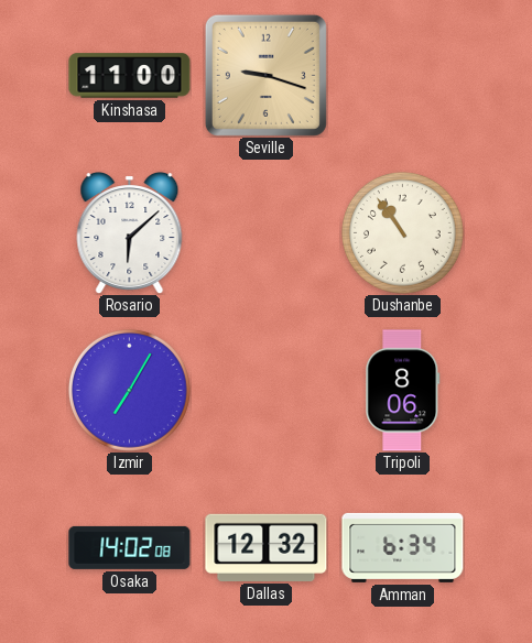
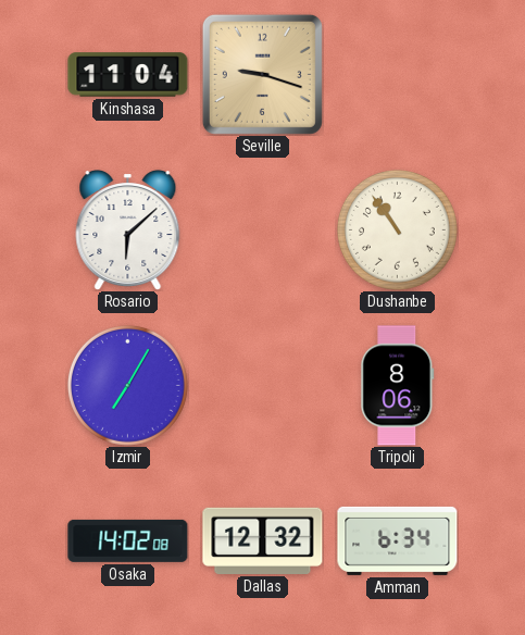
Kinshasa: 11:00 -> 11:04 (128, 75)
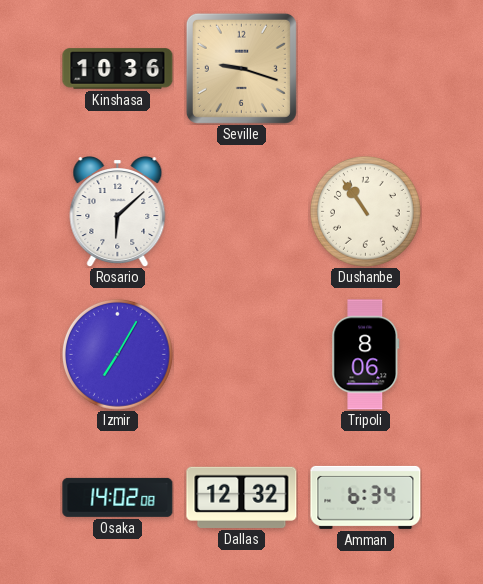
Kinshasa: 11:04 -> 10:36 (118, 69)
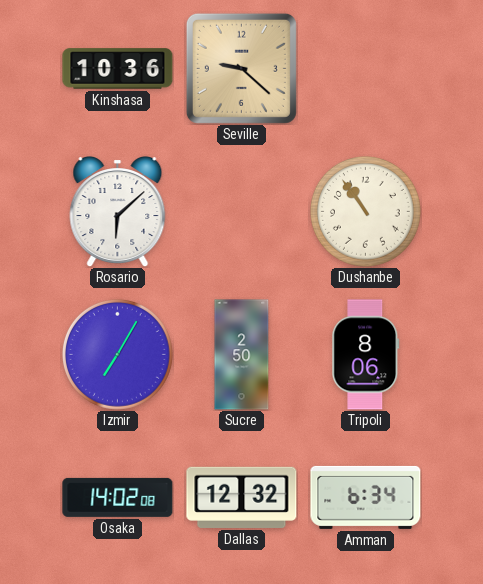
Seville: 9:18 -> 9:22 (241, 68)
Sucre: none -> 2:50 (242, 355)
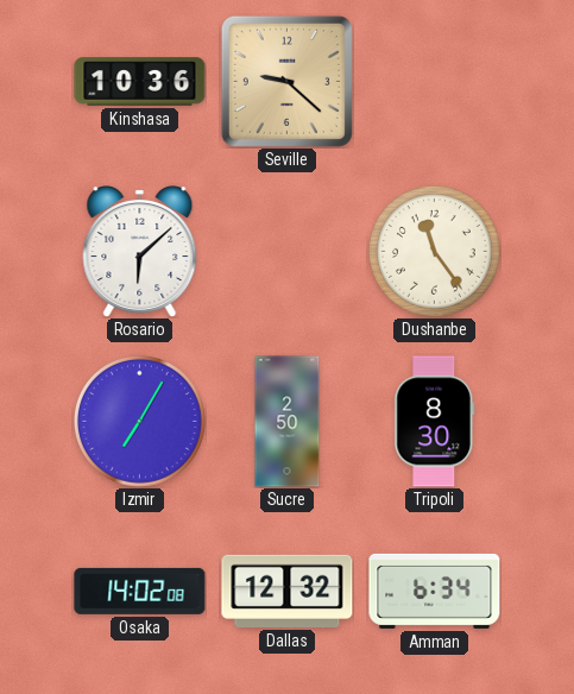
Dushanbe: 10:54 -> 11:24 (434, 251)
Tripoli: 8:06 -> 8:30 (435, 422)
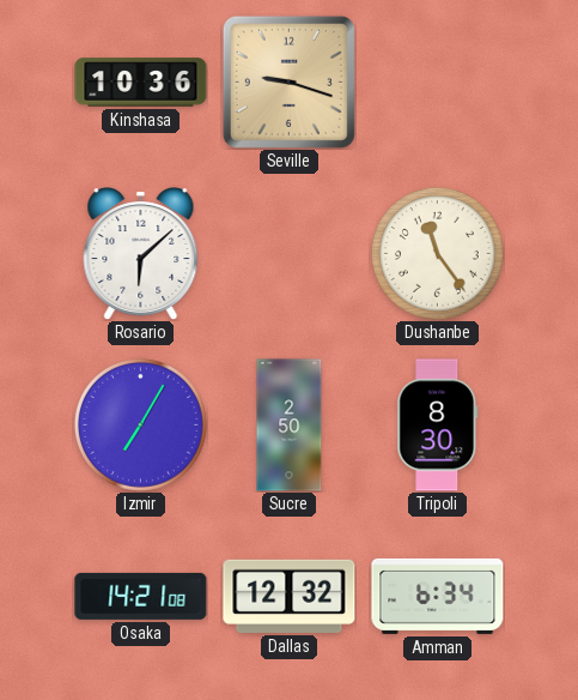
Seville: 9:22 -> 9:18 (288, 82)
Osaka: 14:02 -> 14:21 (141, 596)
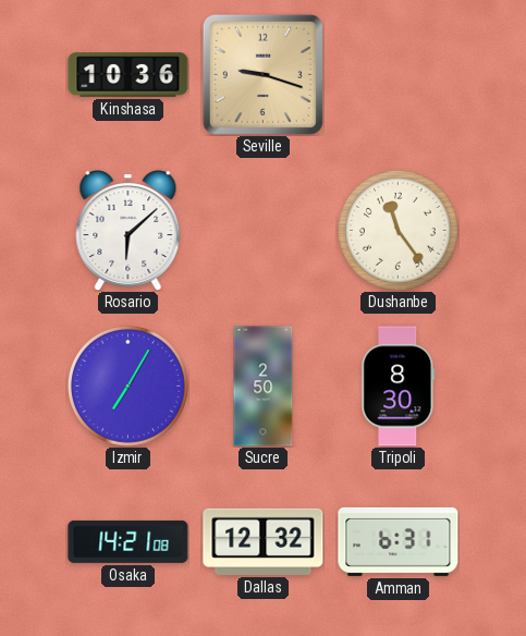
Amman: 6:34 -> 6:31 (399, 541)
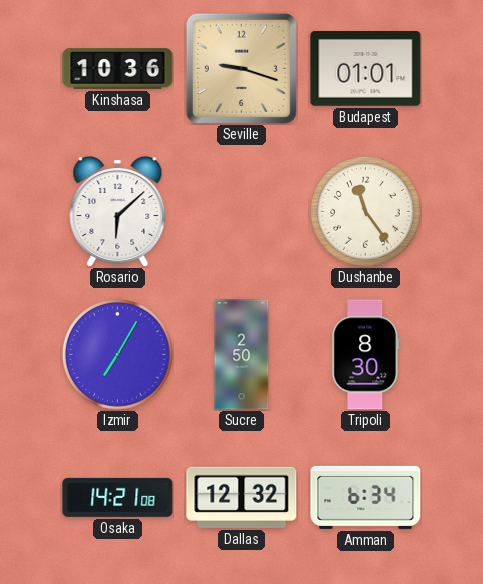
Budapest: none -> 01:01 (366, 68)
Amman: 6:31 -> 6:34 (366, 497)
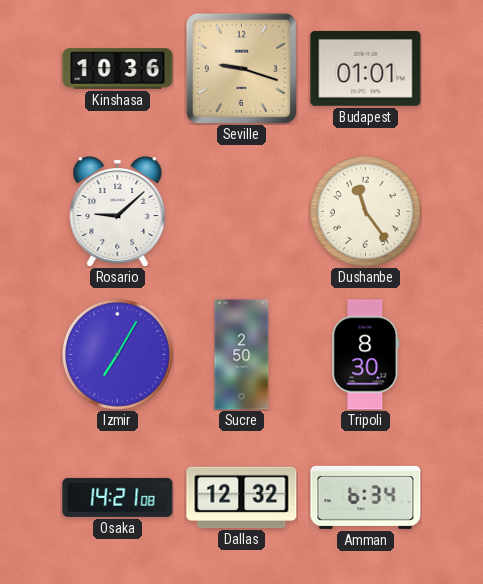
Rosario: 6:08 -> 9:08 (118, 212)
